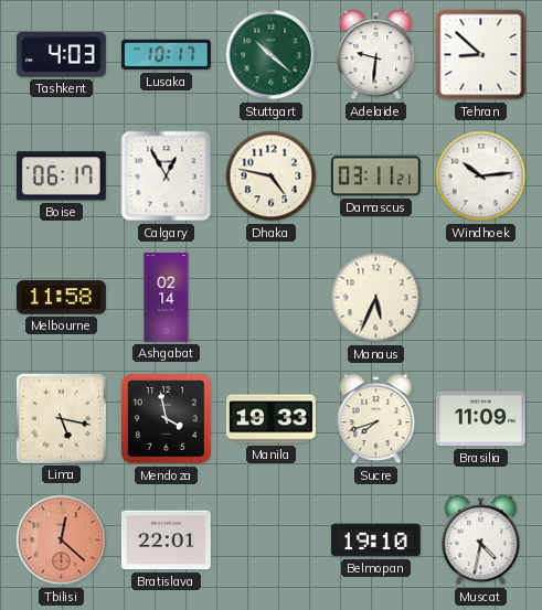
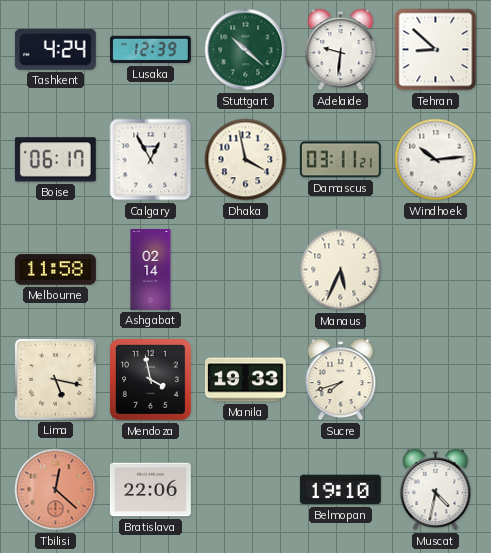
Tashkent: 4:03 -> 4:24 (55, 49)
Lusaka: 10:17 -> 12:39 (150, 50)
Dhaka: 4:47 -> 3:58 (246, 160)
Brasilia: 11:09 -> none (480, 419)
Bratislava: 22:01 -> 22:06 (150, 490)
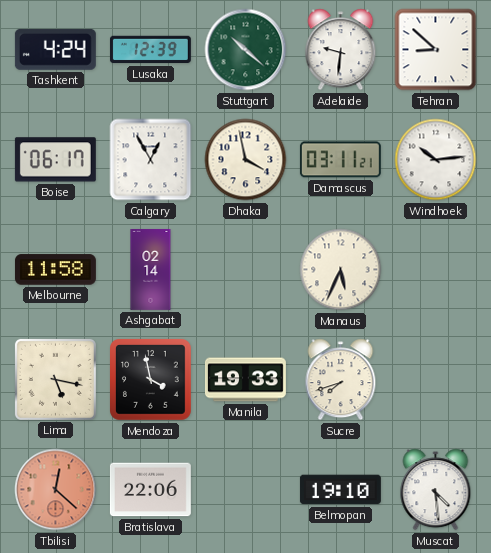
Muscat: 4:32 -> 4:29 (436, 490)
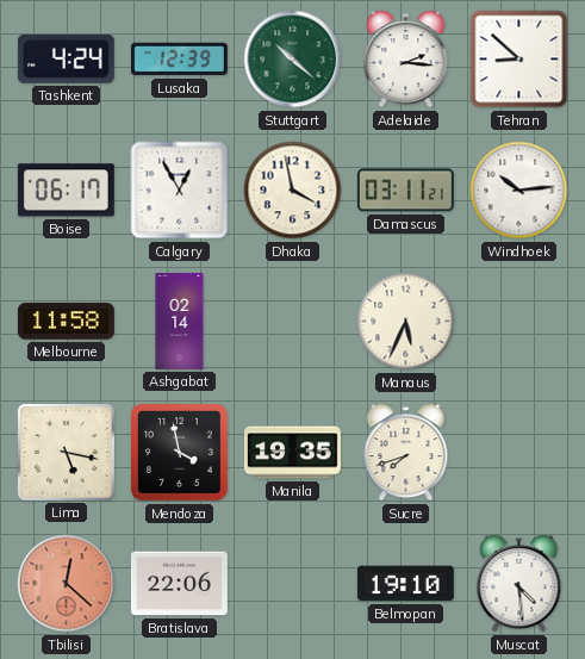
Adelaide: 9:31 -> 2:16 (406, 60)
Manila: 19:33 -> 19:35 (292, 453)
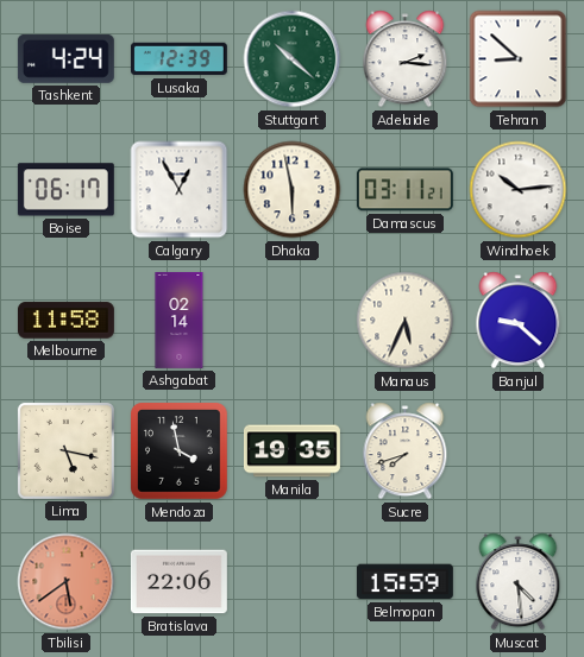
Dhaka: 3:58 -> 5:58 (293, 190)
Banjul: none -> 9:22 (519, 321)
Tbilisi: 12:22 -> 5:39 (67, 582)
Belmopan: 19:10 -> 15:59 (404, 582)
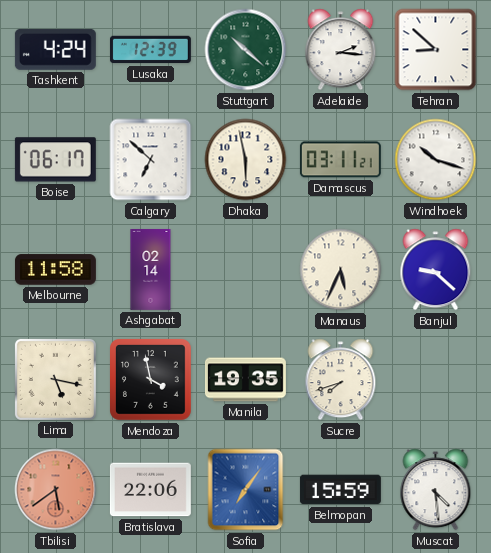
Calgary: 12:55 -> 6:52 (151, 160)
Windhoek: 10:14 -> 10:18 (436, 160)
Sofia: none -> 7:06 (246, 490)
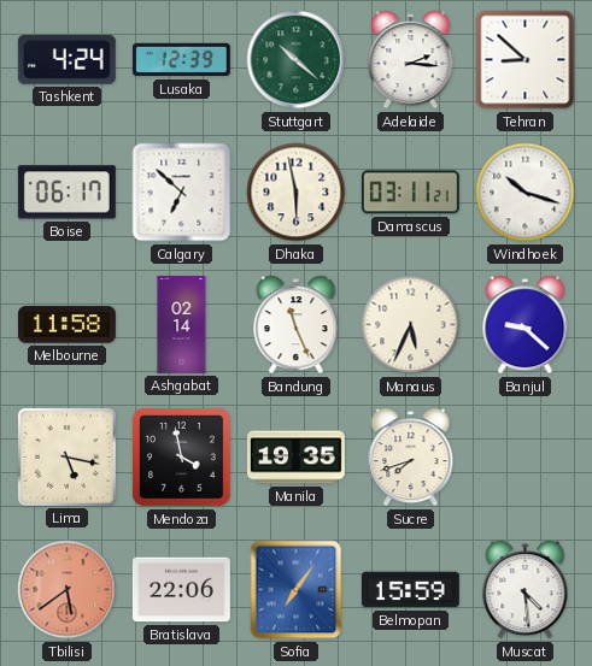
Bandung: none -> 11:26 (297, 325)
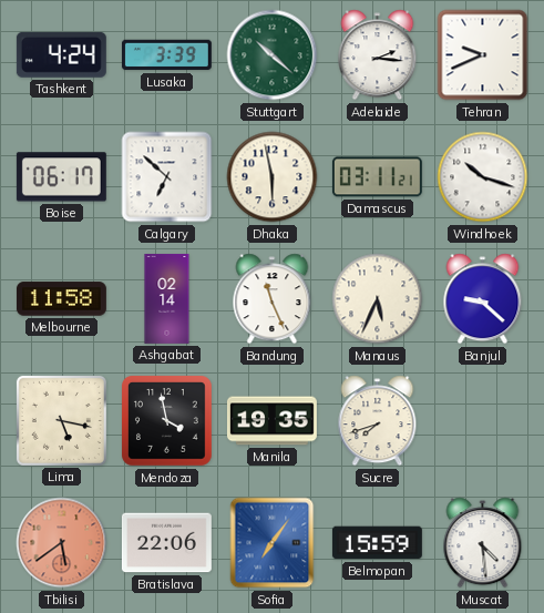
Lusaka: 12:39 -> 3:39 (166, 55)
Tehran: 8:52 -> 9:41 (483, 55)
